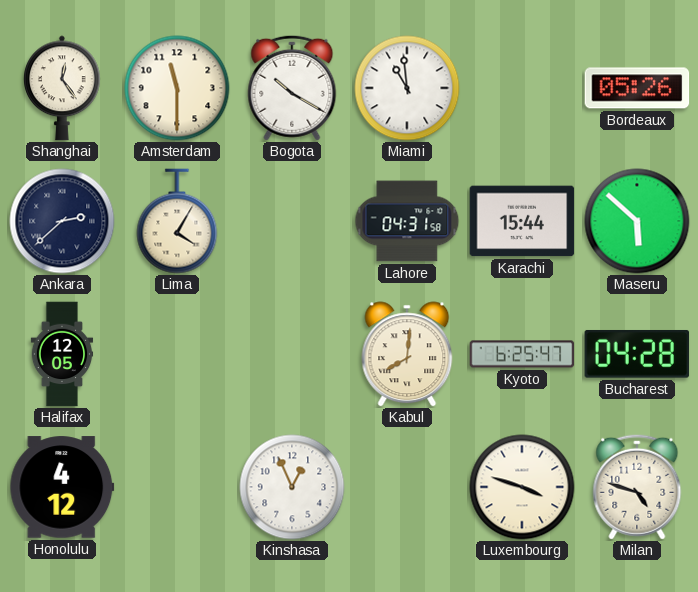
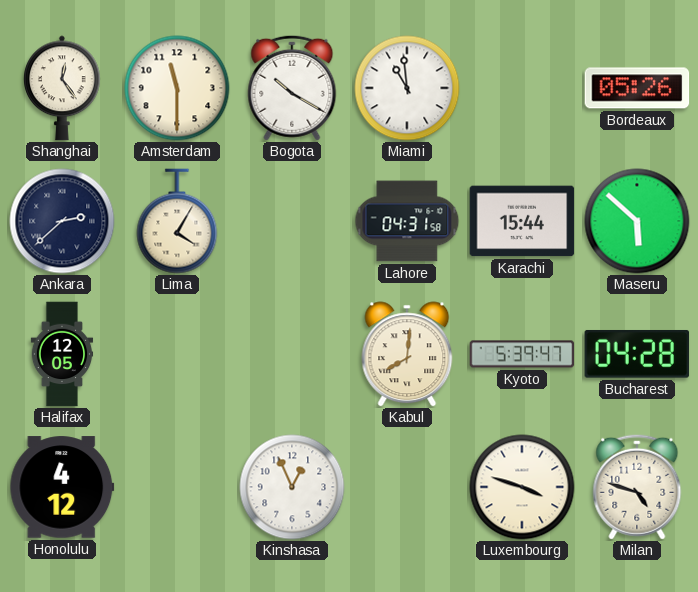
Kyoto: 6:25 -> 5:39 (522, 354)
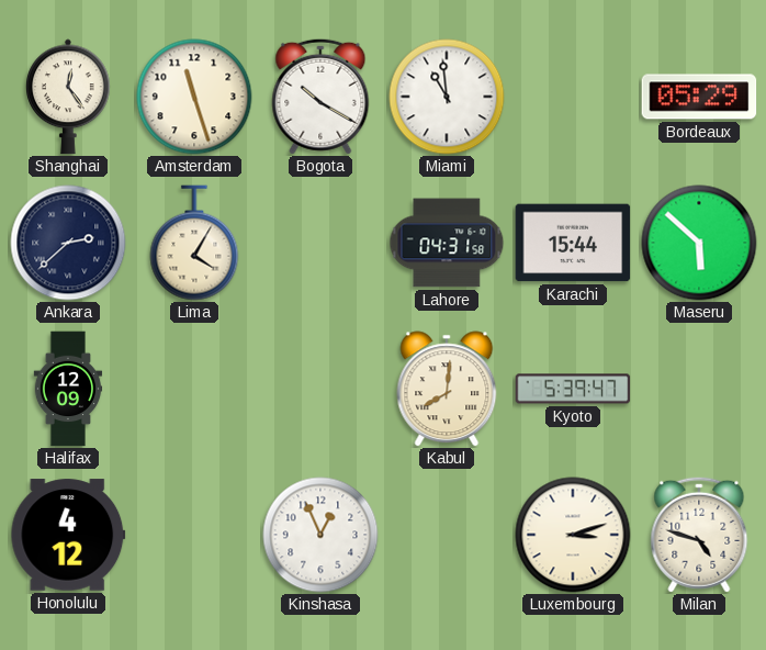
Amsterdam: 11:30 -> 11:27 (194, 97)
Bordeaux: 05:26 -> 05:29 (699, 97)
Halifax: 12:05 -> 12:09 (68, 389)
Bucharest: 04:28 -> none (637, 354)
Luxembourg: 3:48 -> 3:12 (573, 535)
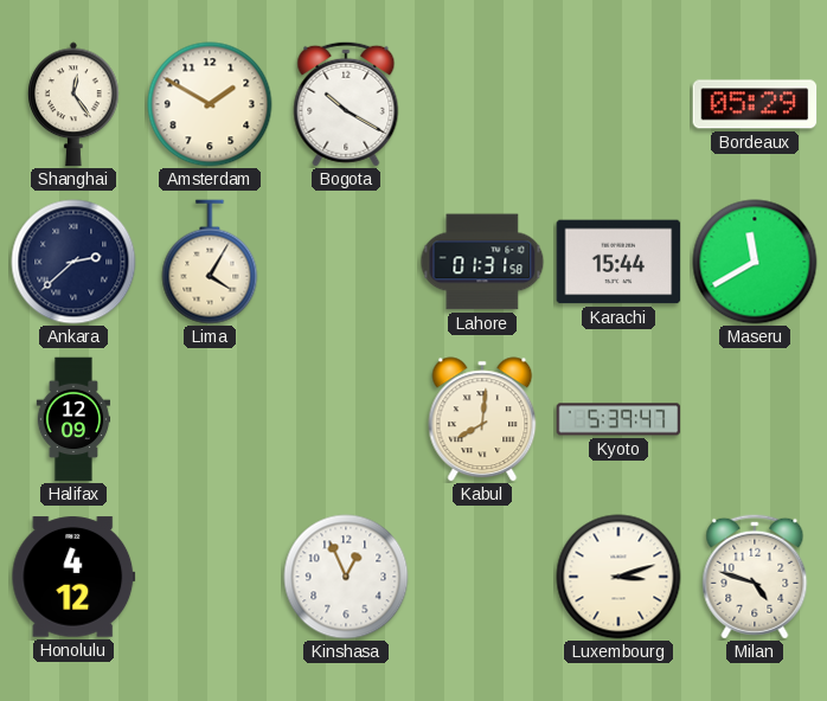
Amsterdam: 11:27 -> 1:50 (210, 104)
Miami: 10:59 -> none (447, 97)
Lahore: 04:31 -> 01:31 (482, 262)
Maseru: 5:52 -> 11:40 (755, 262)
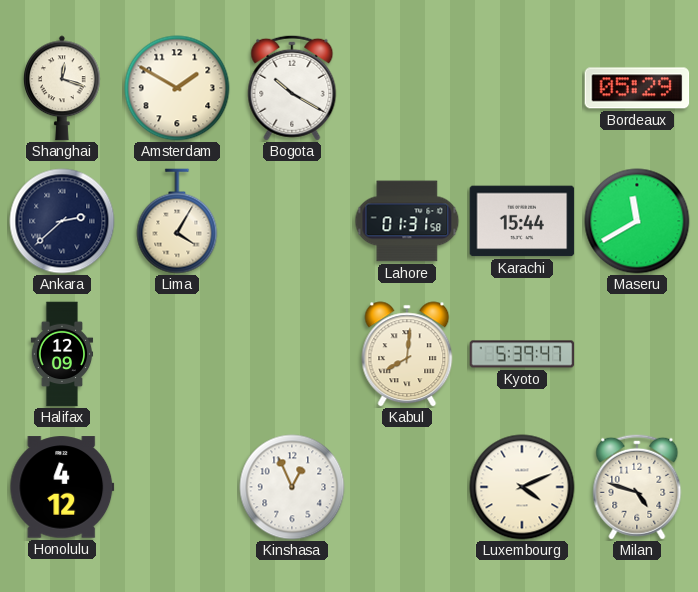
Shanghai: 12:24 -> 12:18 (62, 88)
Luxembourg: 3:12 -> 4:11 (522, 487)
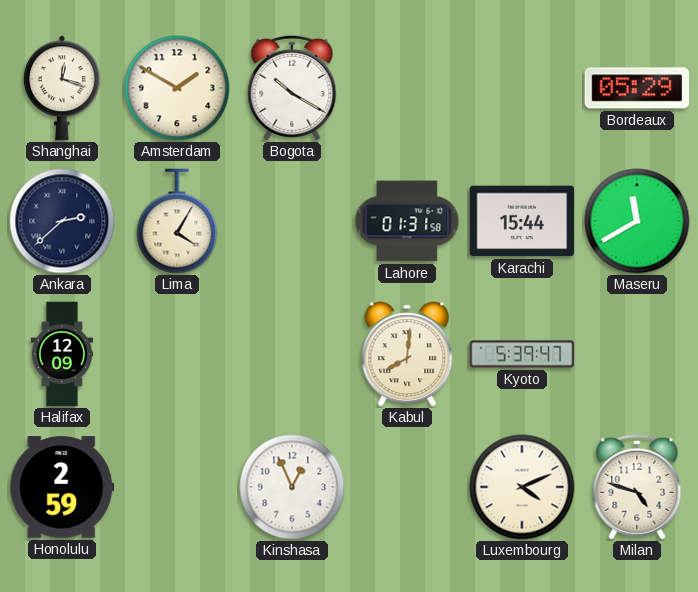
Honolulu: 4:12 -> 2:59 (62, 487)
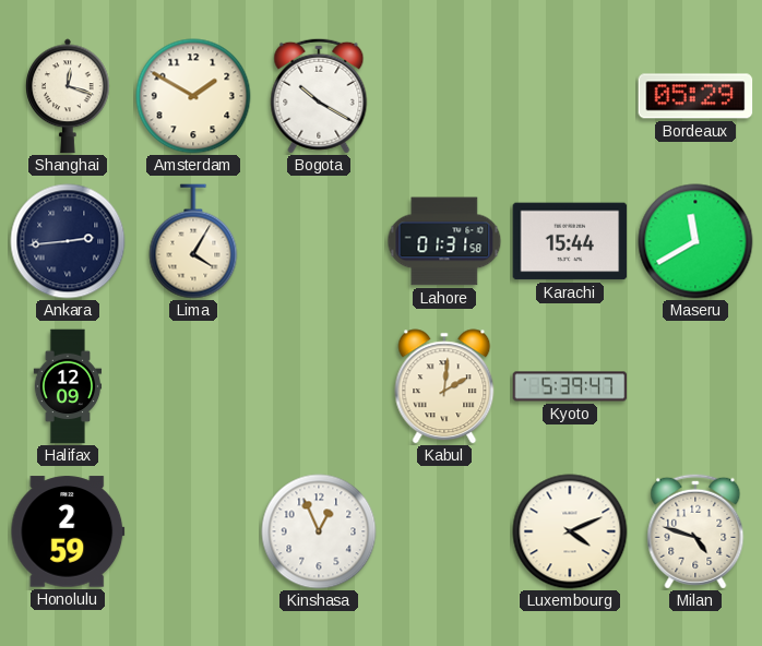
Ankara: 2:38 -> 2:44 (68, 241)
Kabul: 8:01 -> 2:01 (444, 386)
